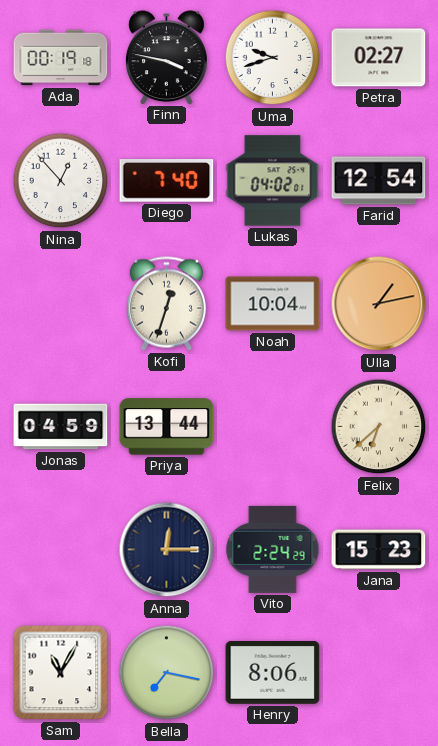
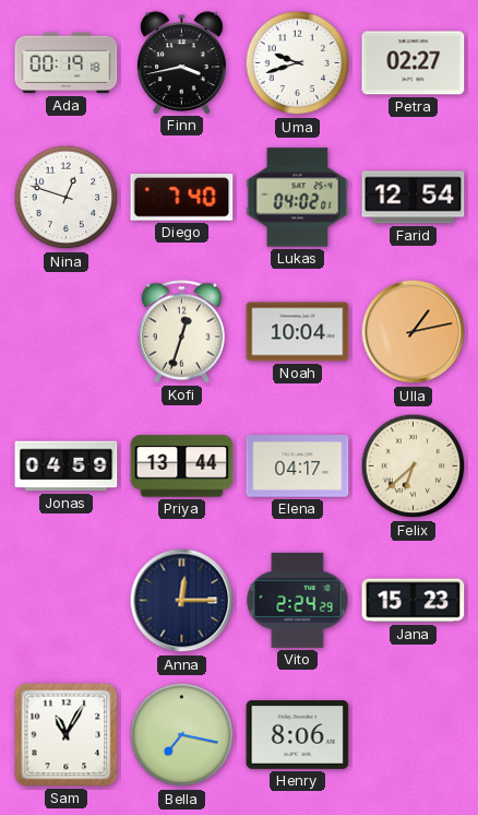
Finn: 3:47 -> 3:43 (182, 62)
Nina: 12:53 -> 12:48 (67, 198)
Elena: none -> 04:17 (298, 466)
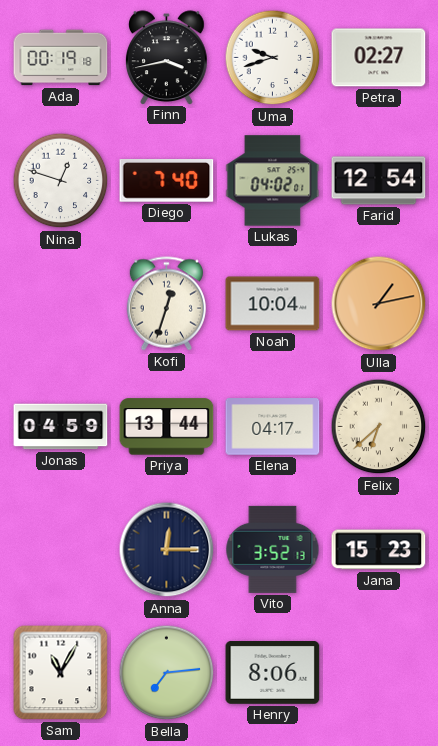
Vito: 2:24 -> 3:52 (273, 549)
Bella: 7:17 -> 7:14 (167, 673)
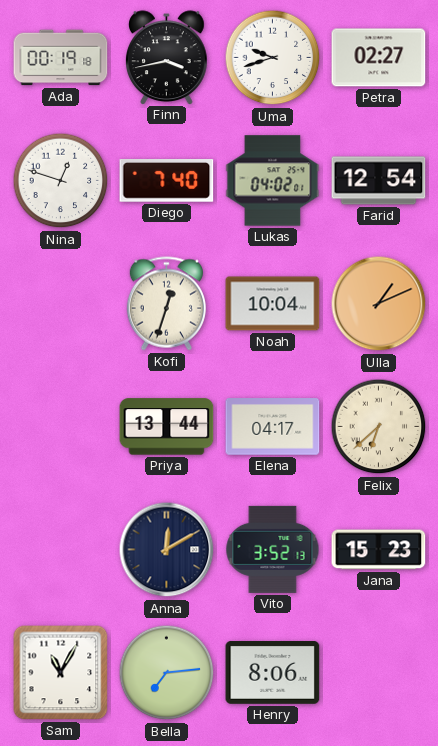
Ulla: 1:13 -> 1:11 (379, 304)
Jonas: 04:59 -> none (61, 427)
Anna: 12:15 -> 12:10 (167, 550)
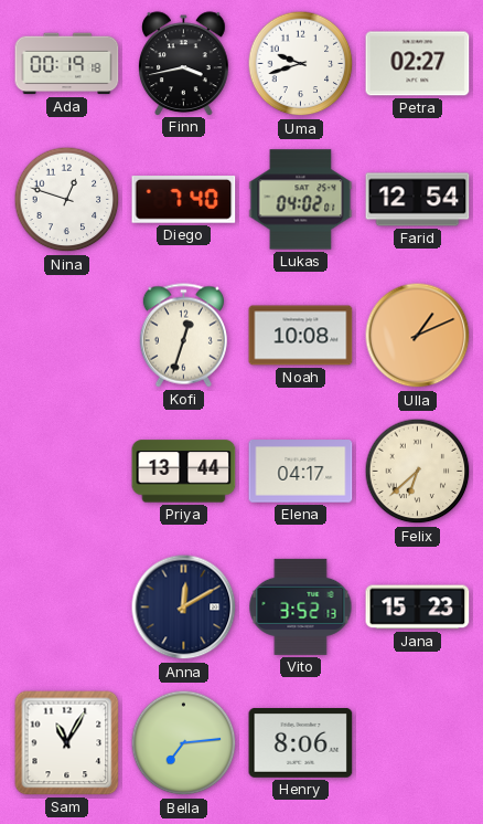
Noah: 10:04 -> 10:08 (301, 336)
